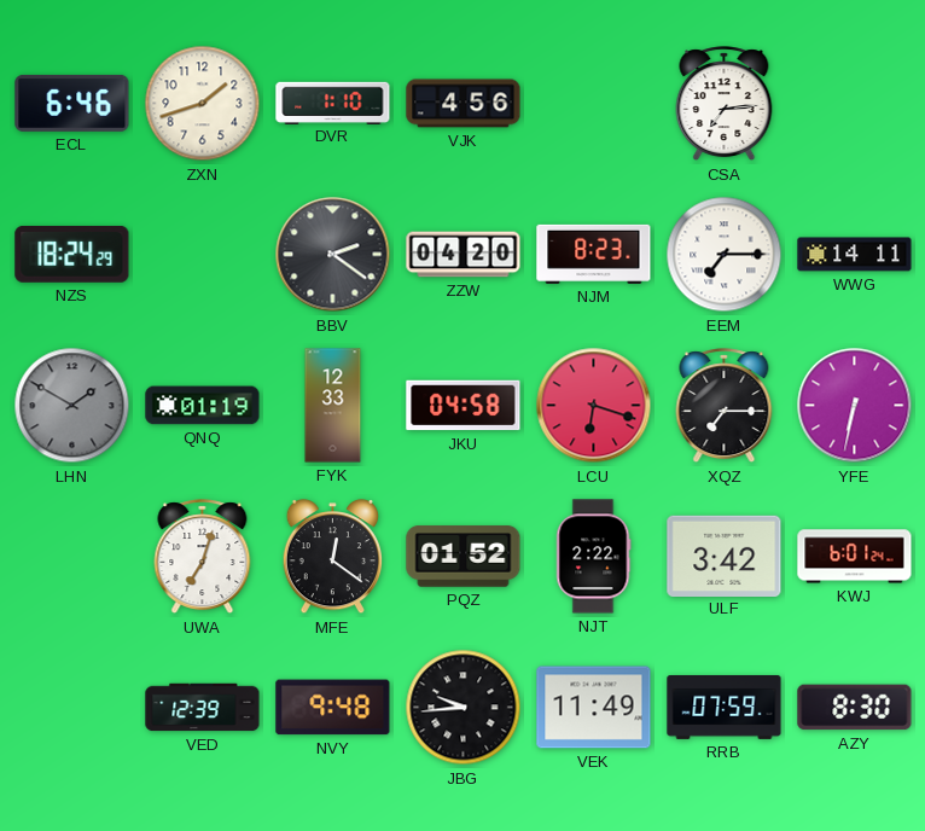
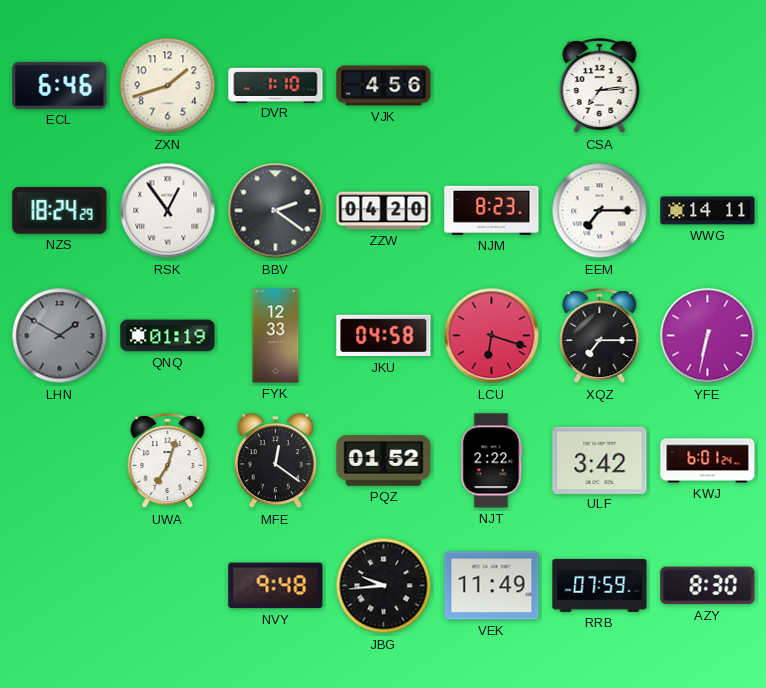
RSK: none -> 12:54 (168, 211)
VED: 12:39 -> none (203, 708)
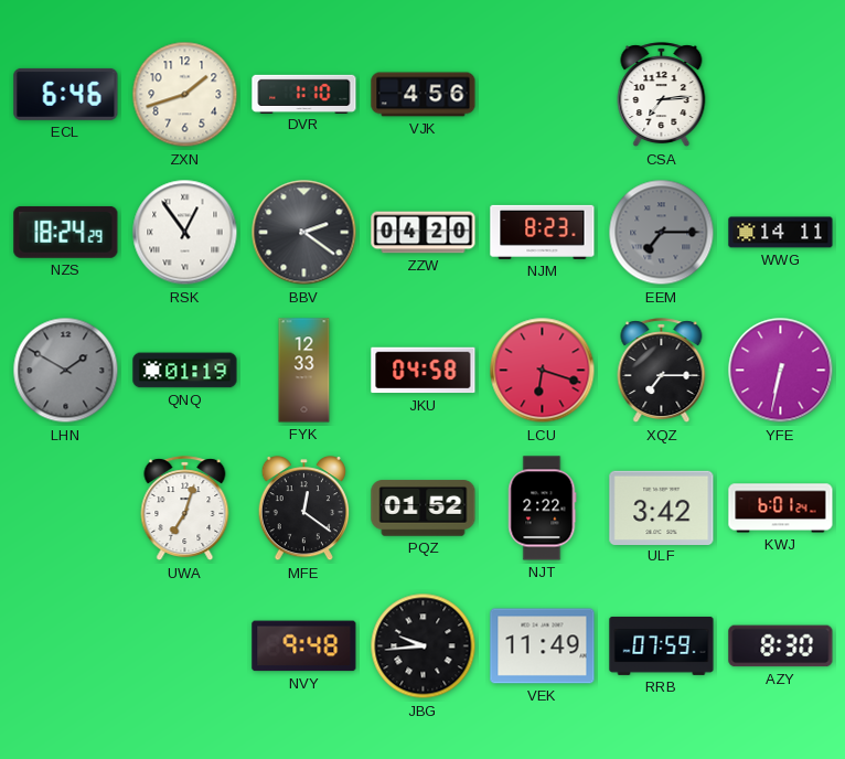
EEM dial: white -> grey (662, 233)
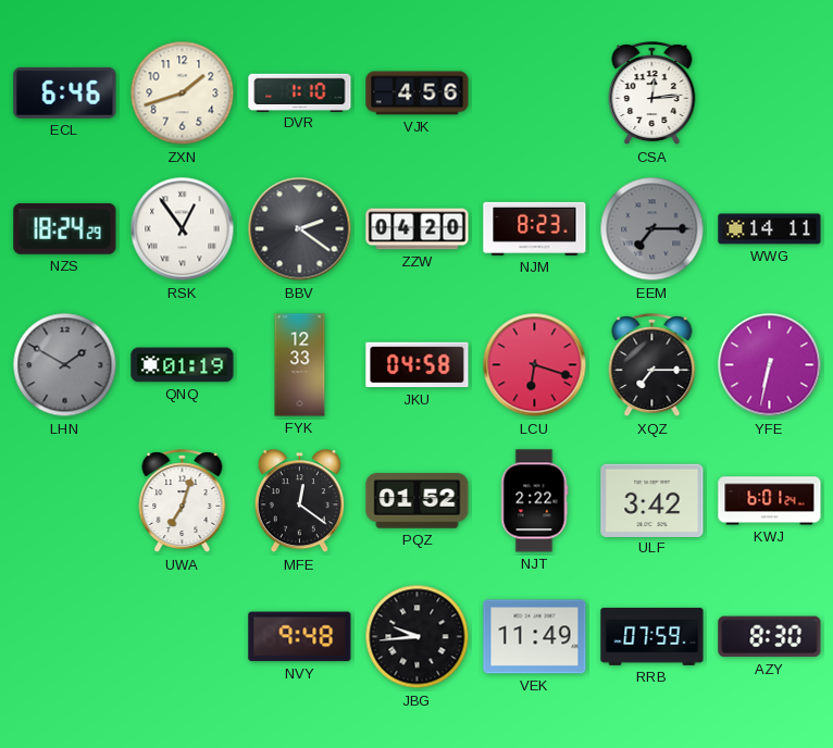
CSA: 7:14 -> 12:14 (652, 93)
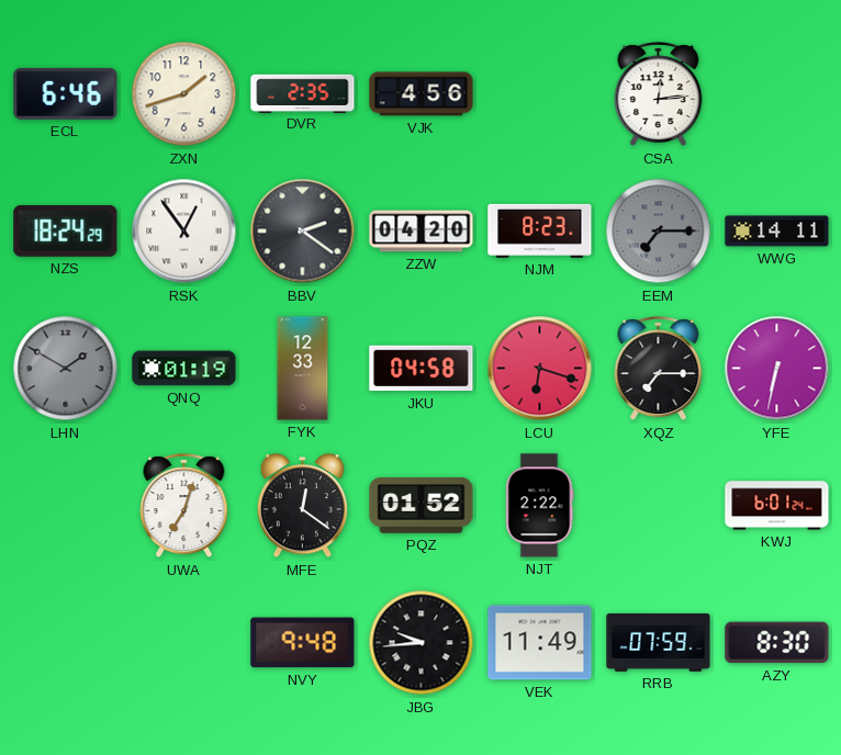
DVR: 1:10 -> 2:35 (303, 93)
ULF: 3:42 -> none (652, 500)
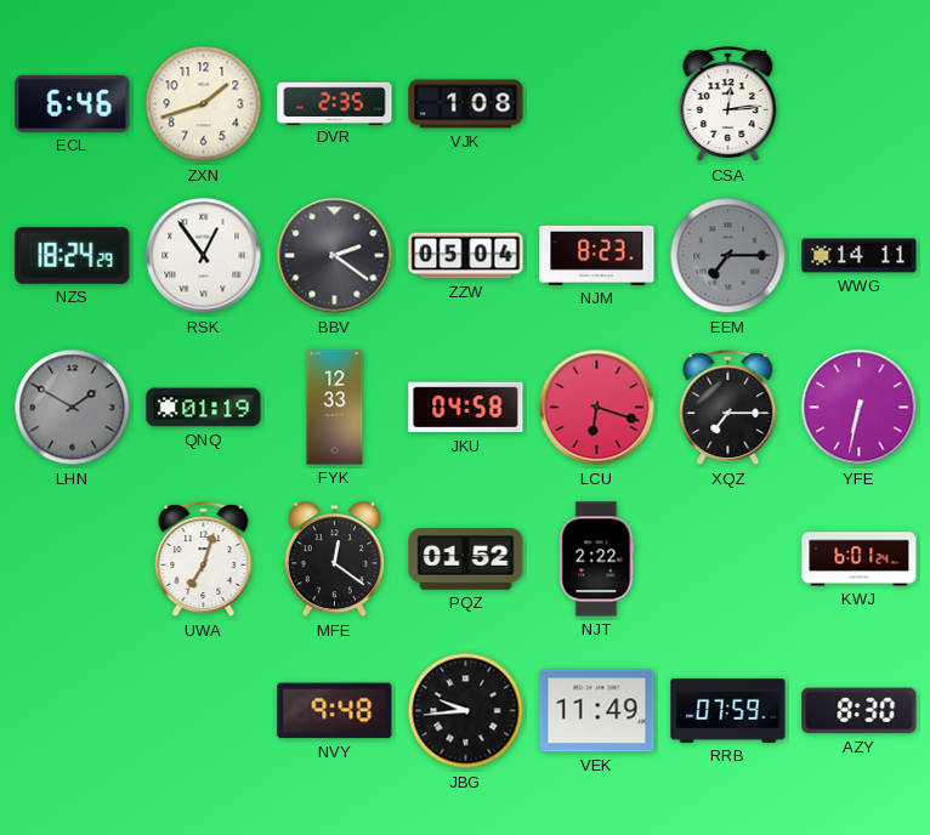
VJK: 4:56 -> 1:08 (466, 104)
ZZW: 04:20 -> 05:04 (466, 256)
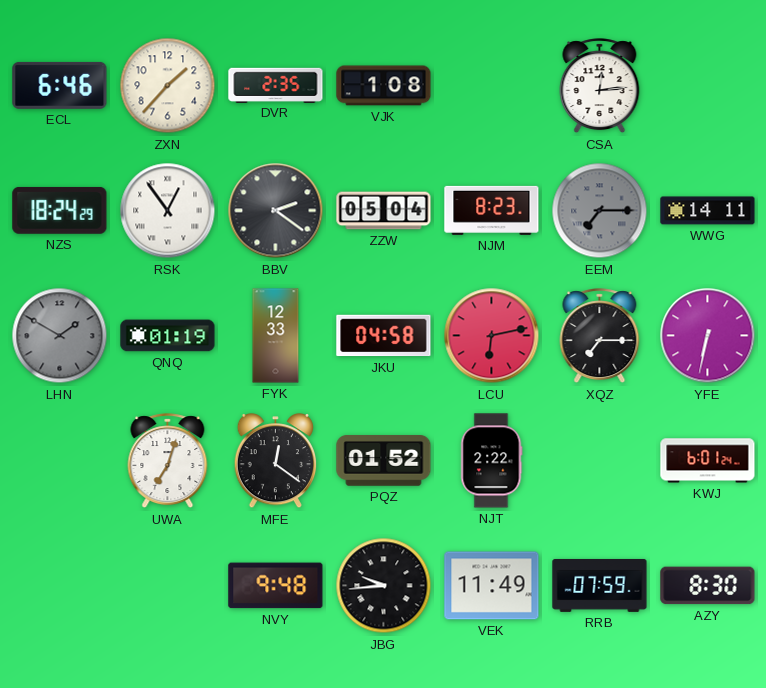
ZXN: 1:42 -> 1:37 (168, 86)
LCU: 6:18 -> 6:13 (492, 336)
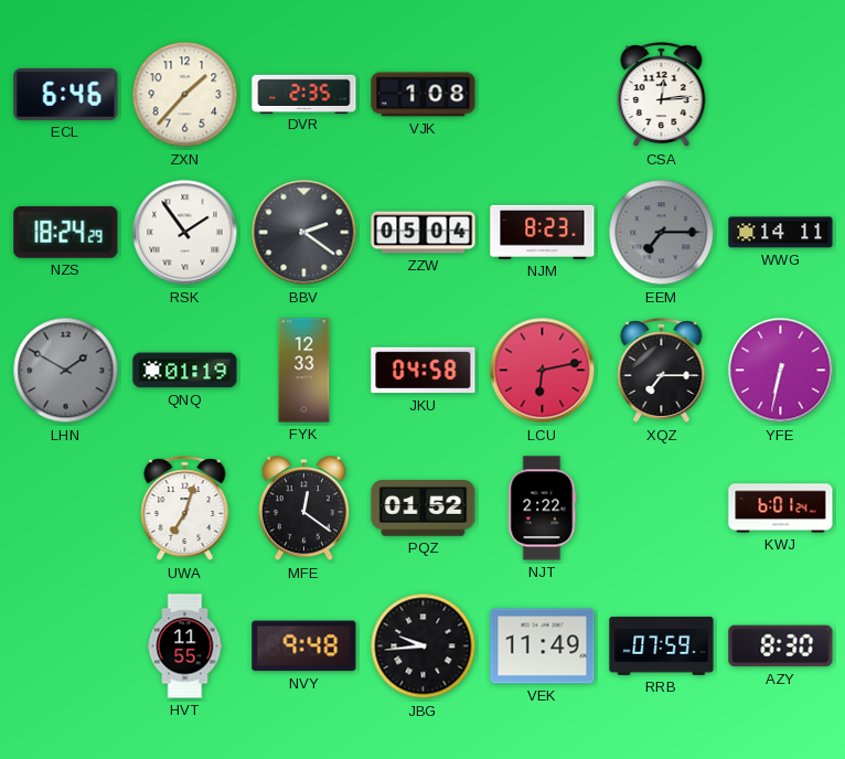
RSK: 12:54 -> 1:54 (185, 233)
HVT: none -> 11:55 (185, 646)
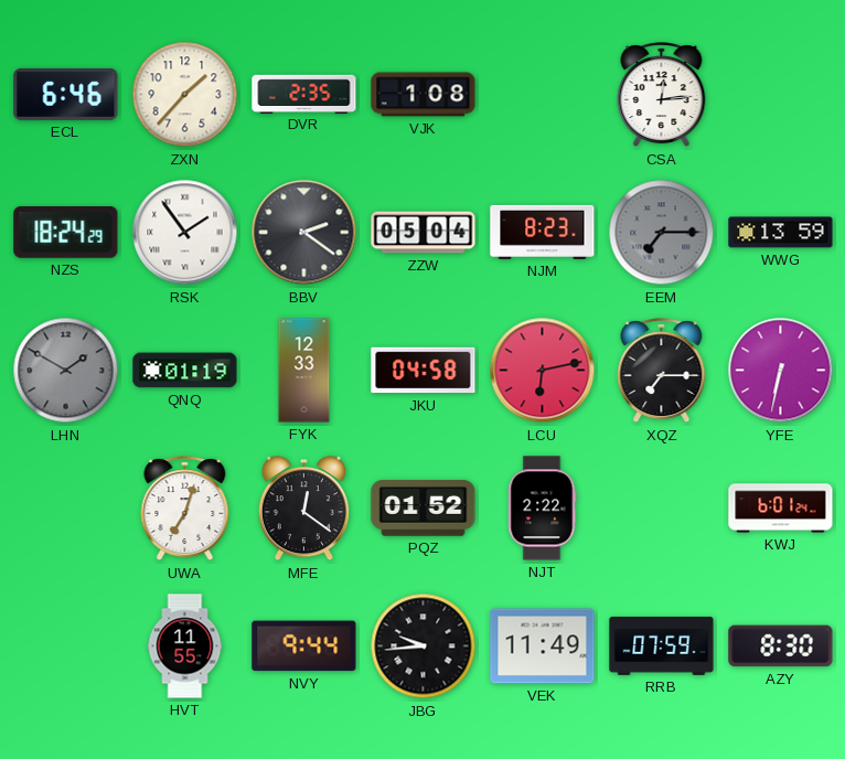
WWG: 14:11 -> 13:59 (781, 233)
NVY: 9:48 -> 9:44 (304, 646)
